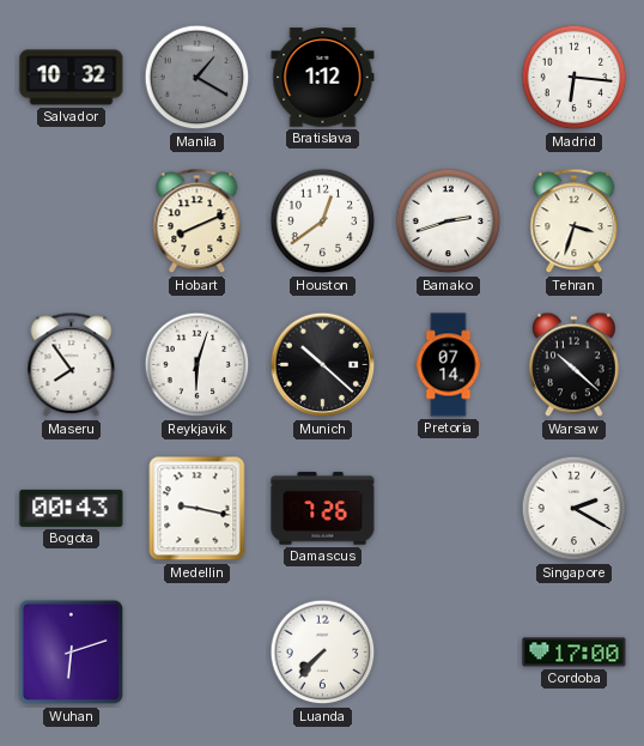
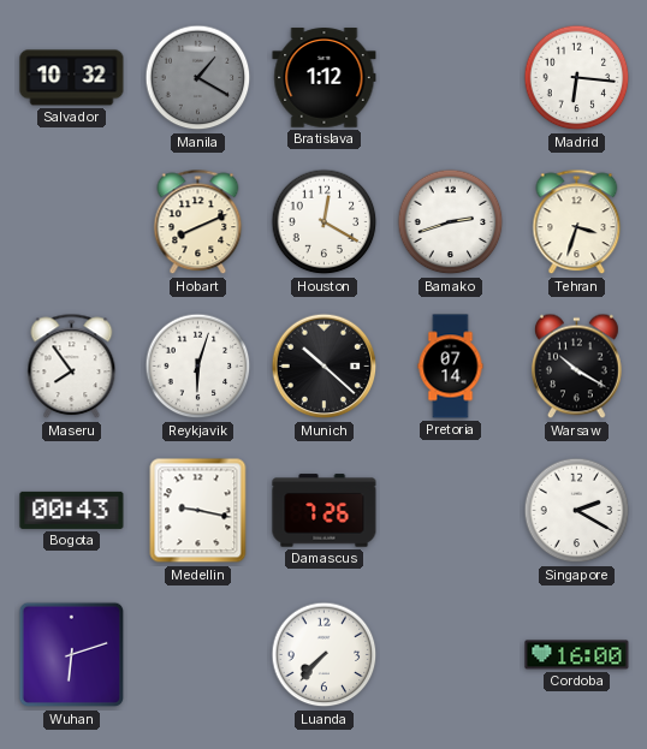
Houston: 12:39 -> 12:20 (325, 222)
Warsaw: 10:22 -> 10:20 (577, 367)
Cordoba: 17:00 -> 16:00 (577, 655)
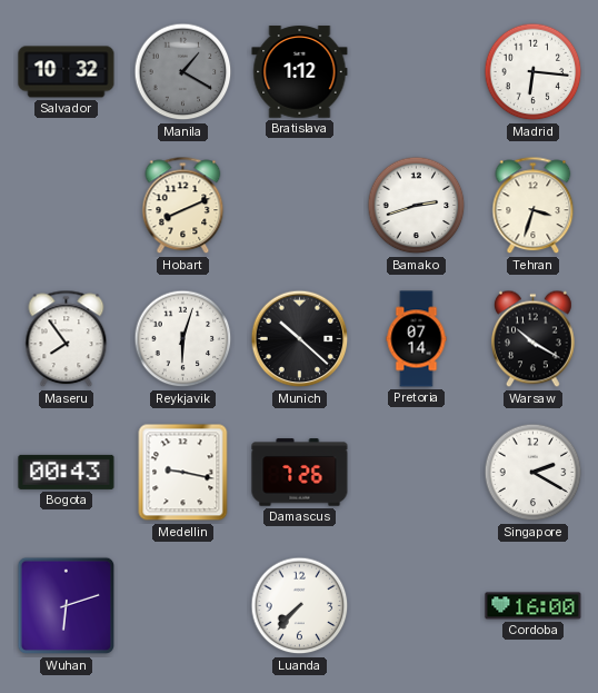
Houston: 12:20 -> none (325, 222)
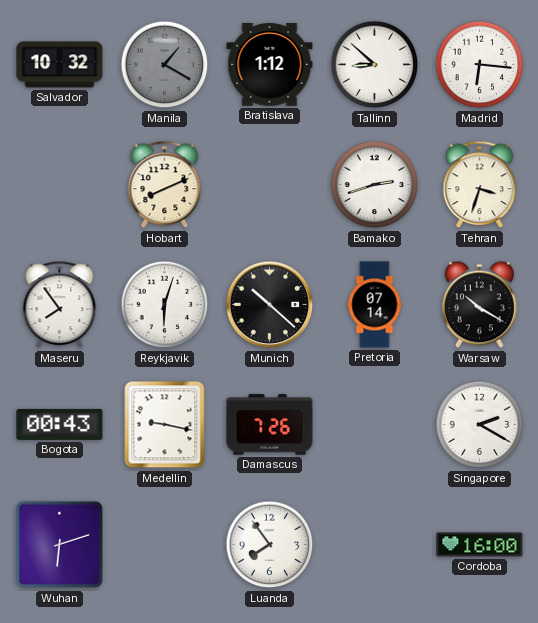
Tallinn: none -> 8:52 (375, 65)
Luanda: 7:37 -> 7:54 (270, 545)
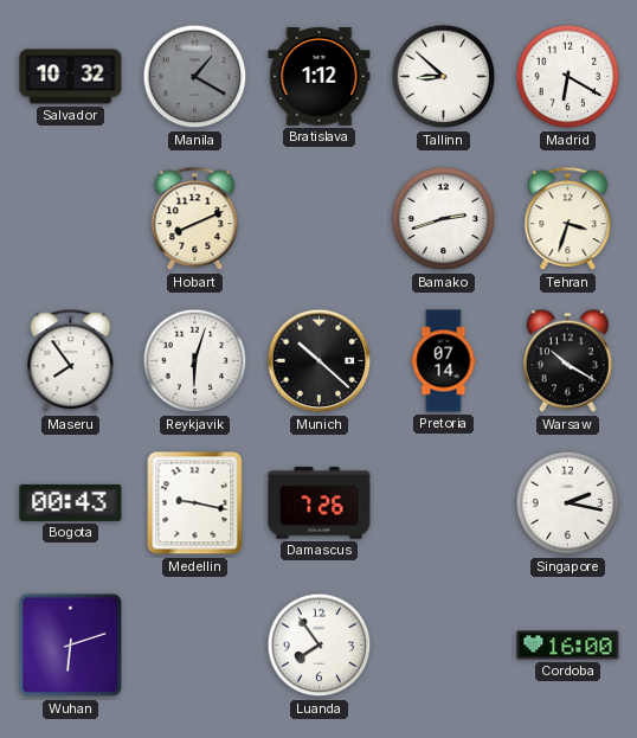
Madrid: 6:16 -> 6:20 (568, 77)
Singapore: 2:20 -> 2:17 (568, 503)
